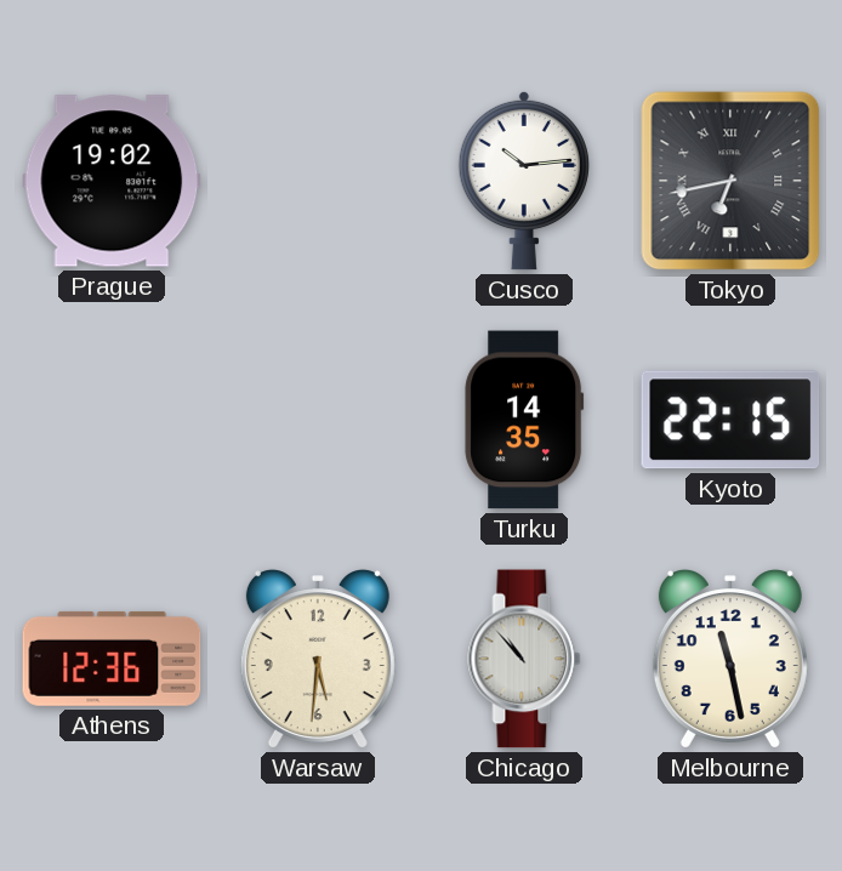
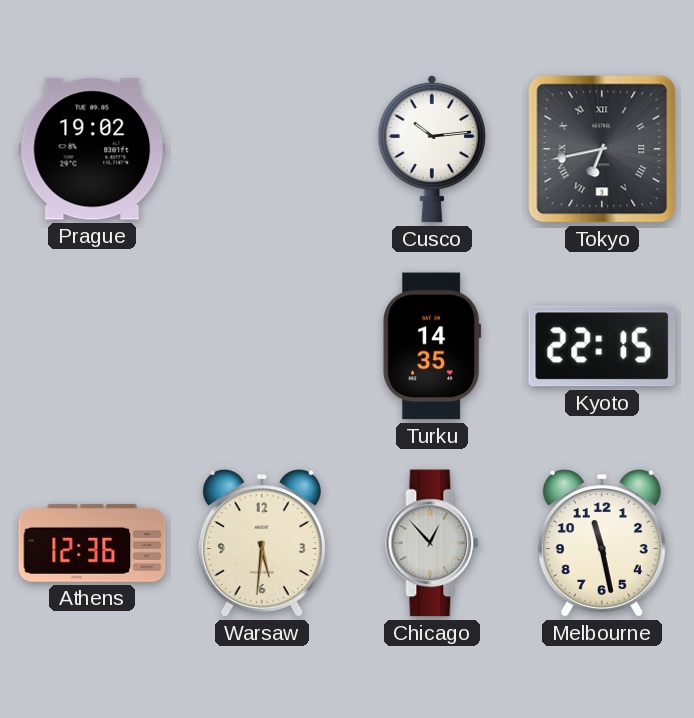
Chicago: 10:53 -> 12:53 (432, 543)
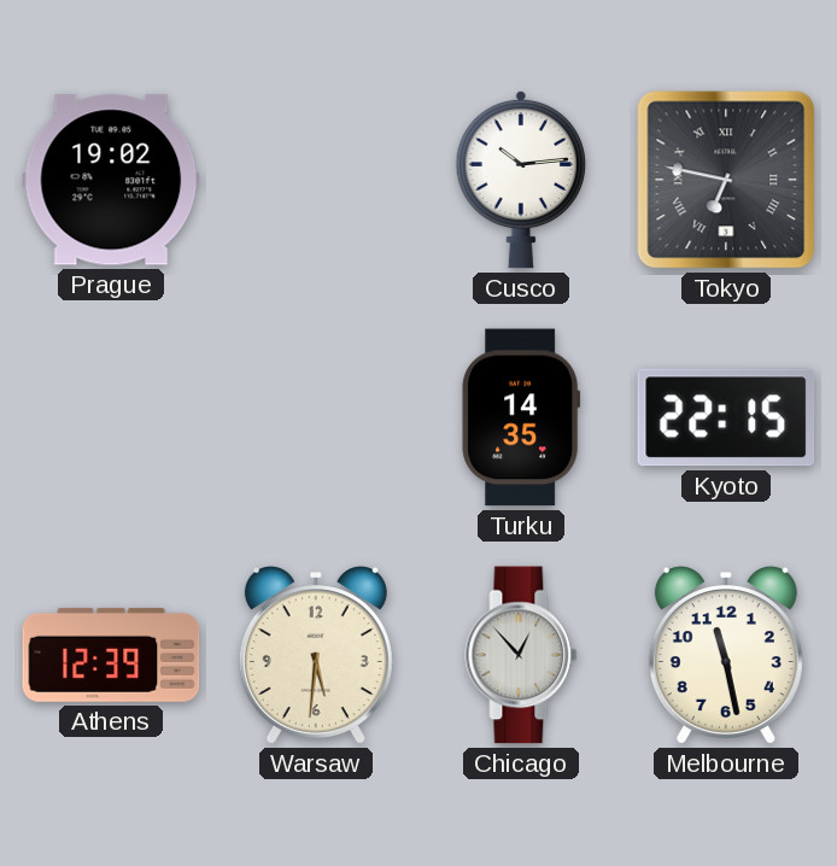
Tokyo: 6:43 -> 6:47 (726, 180)
Athens: 12:36 -> 12:39 (111, 655)
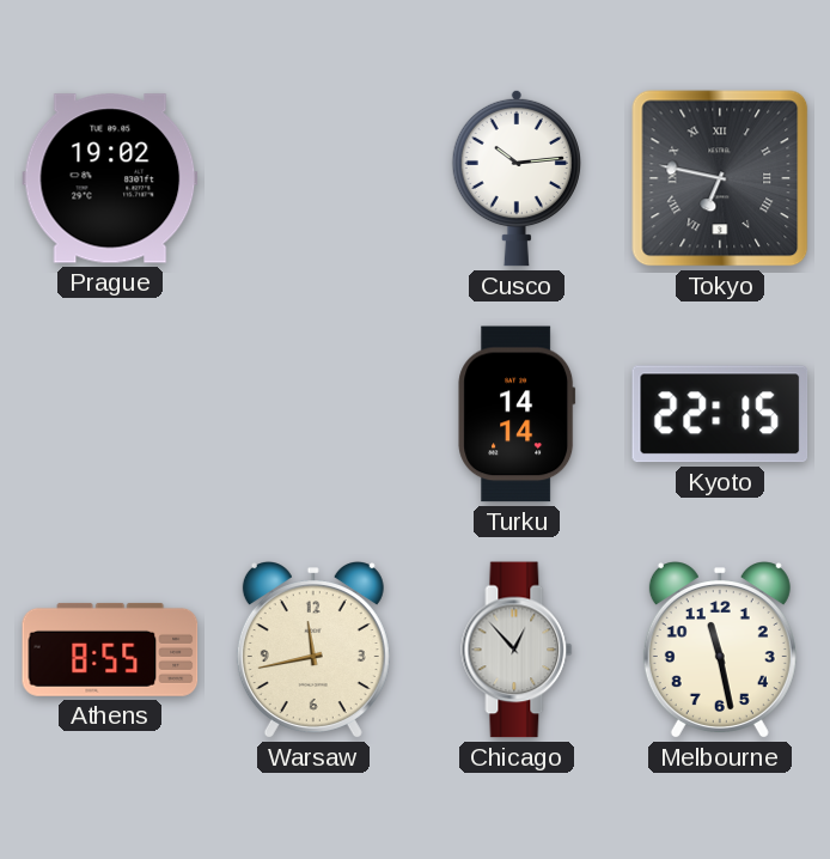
Turku: 14:35 -> 14:14 (517, 414)
Athens: 12:39 -> 8:55 (110, 650)
Warsaw: 5:31 -> 11:43 (313, 650)
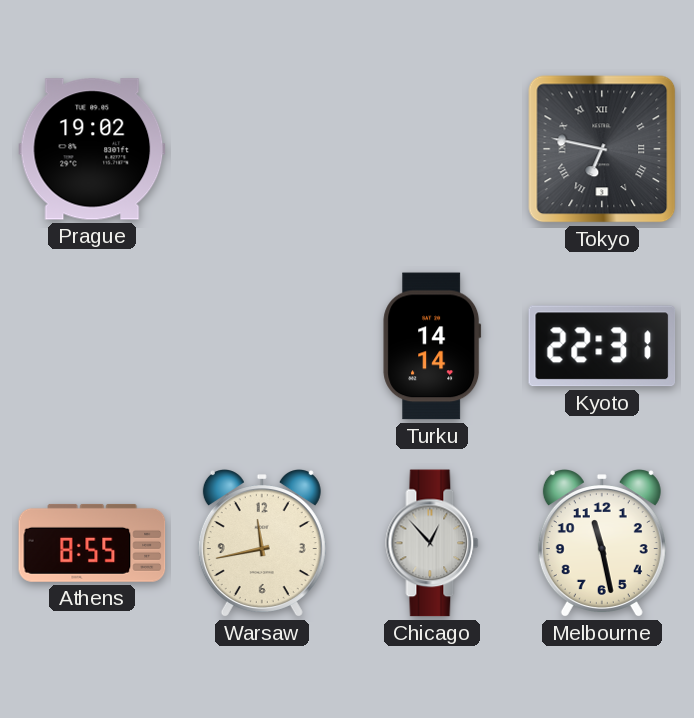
Cusco: 10:14 -> none (517, 178)
Kyoto: 22:15 -> 22:31 (602, 346)
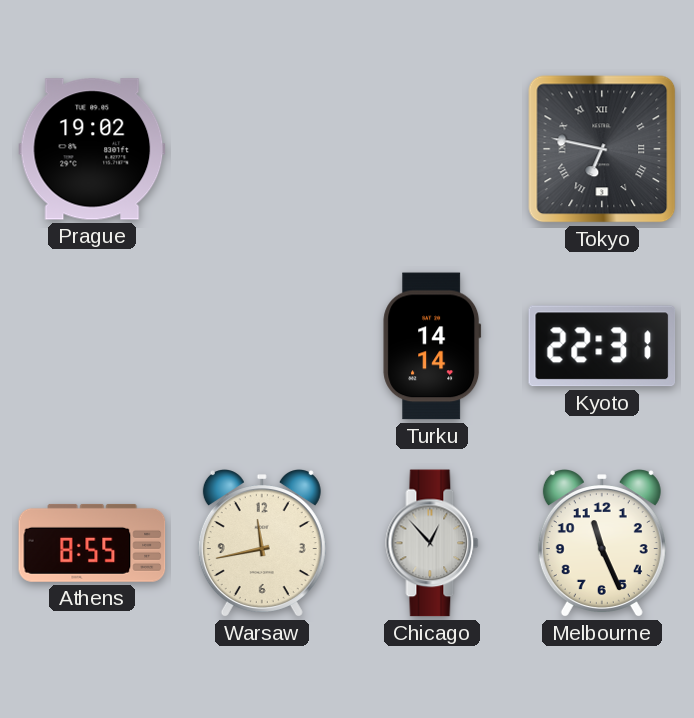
Melbourne: 11:28 -> 11:26 (602, 543)
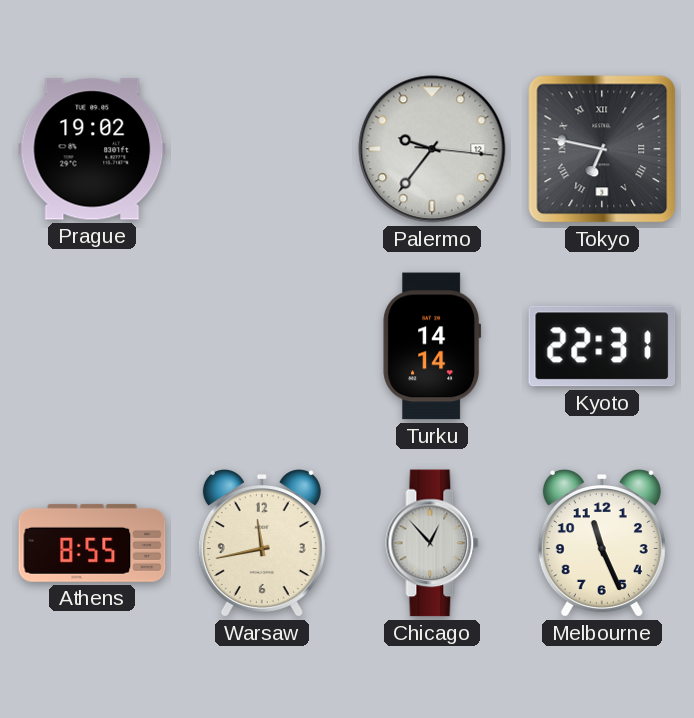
Palermo: none -> 9:36 (432, 149)
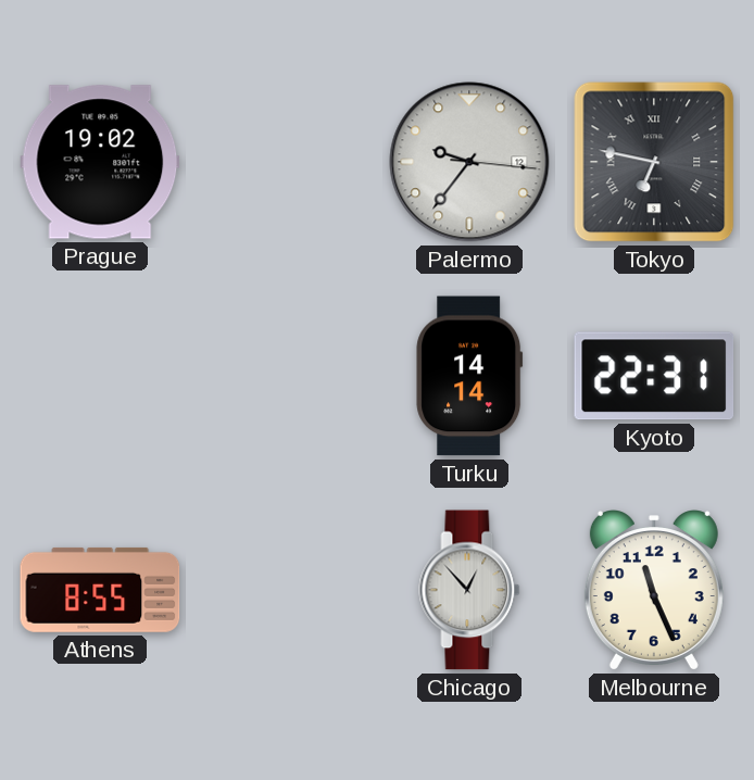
Warsaw: 11:43 -> none (262, 543)
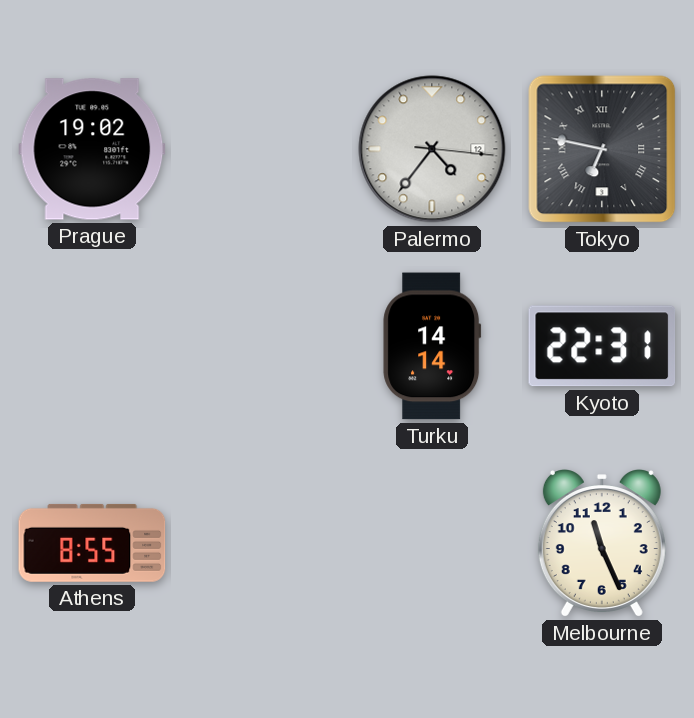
Palermo: 9:36 -> 4:36 (432, 149)
Chicago: 12:53 -> none (469, 590)
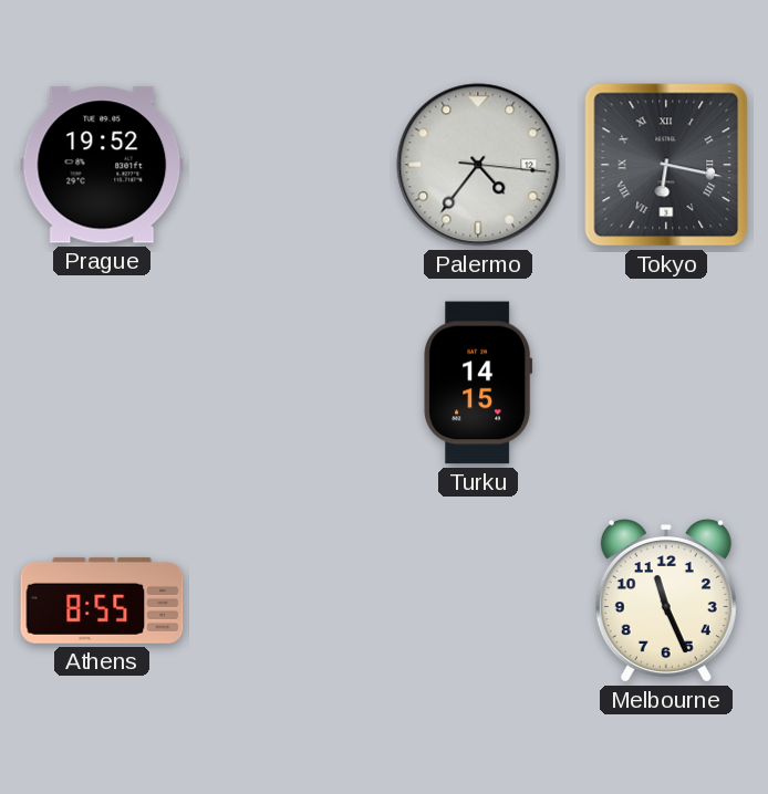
Prague: 19:02 -> 19:52 (102, 165)
Tokyo: 6:47 -> 6:17 (666, 165)
Turku: 14:14 -> 14:15 (478, 383)
Kyoto: 22:31 -> none (602, 346)
